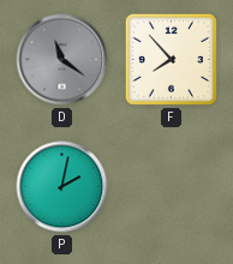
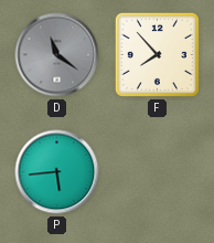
P: 2:02 -> 5:44 (57, 172)
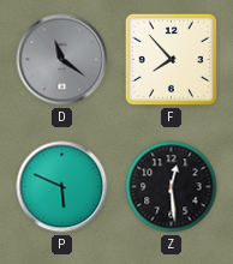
P: 5:44 -> 5:49 (62, 187)
Z: none -> 12:29 (172, 187)
